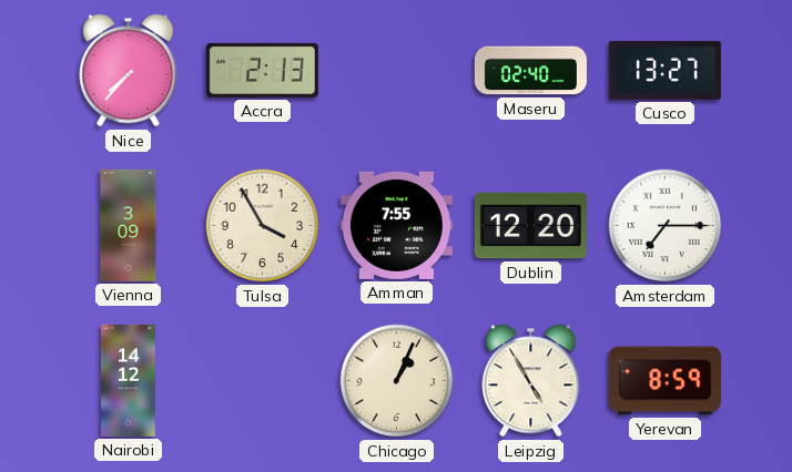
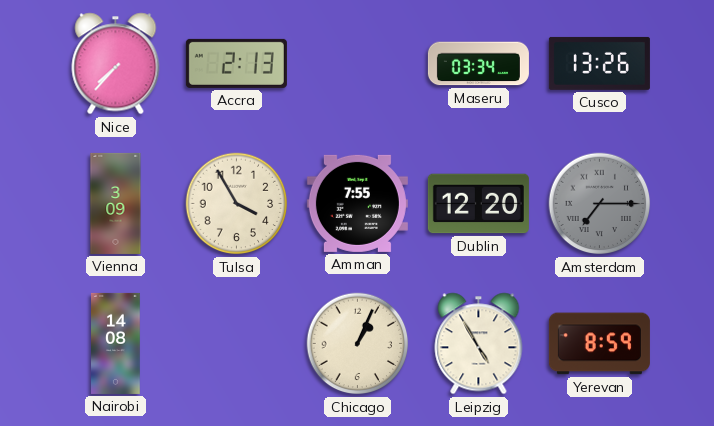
Maseru: 02:40 -> 03:34 (478, 64)
Cusco: 13:27 -> 13:26 (599, 63)
Amsterdam dial: white -> grey (600, 204)
Nairobi: 14:12 -> 14:08 (116, 343)
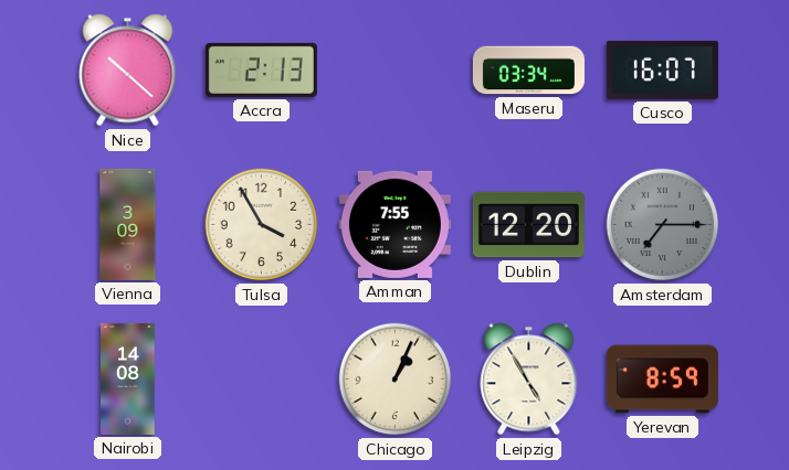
Nice: 7:37 -> 10:22 (128, 71)
Cusco: 13:26 -> 16:07 (662, 70)
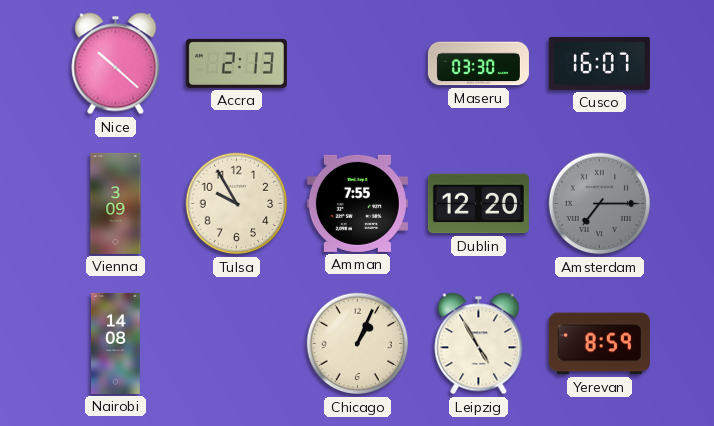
Maseru: 03:34 -> 03:30 (478, 64)
Tulsa: 3:55 -> 9:55 (237, 204)
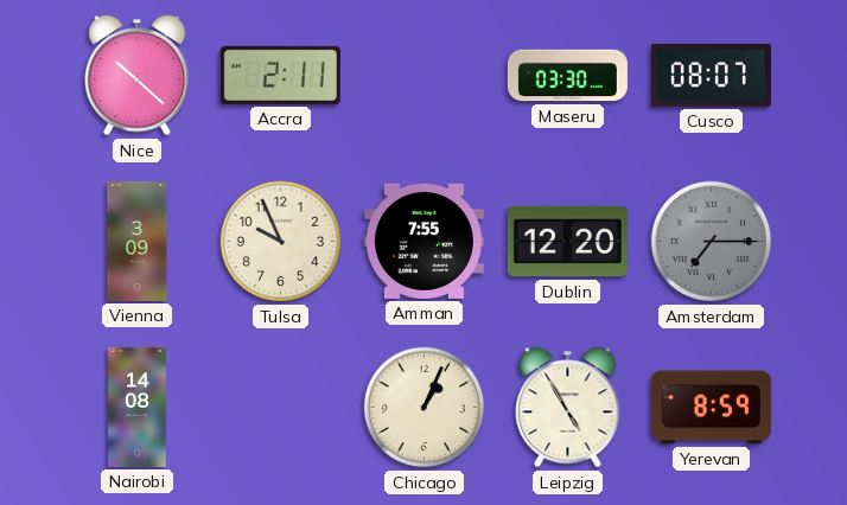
Accra: 2:13 -> 2:11 (280, 75)
Cusco: 16:07 -> 08:07 (711, 75)
Tulsa: 9:55 -> 9:56 (281, 242)
